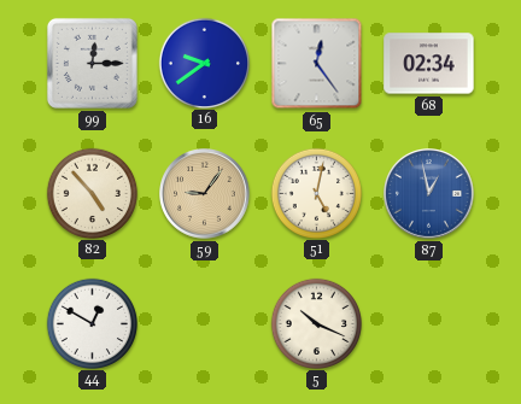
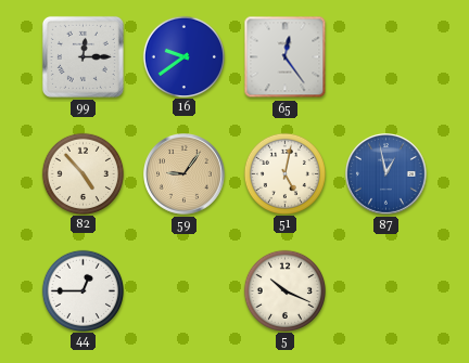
68: 02:34 -> none (429, 64)
44: 12:50 -> 12:45 (83, 290)
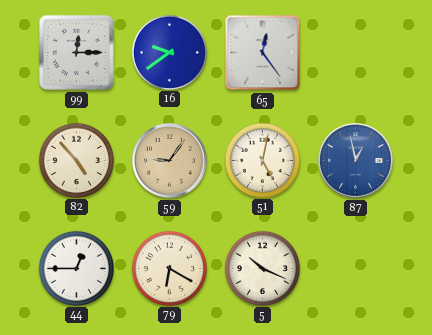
79: none -> 6:20 (169, 268)
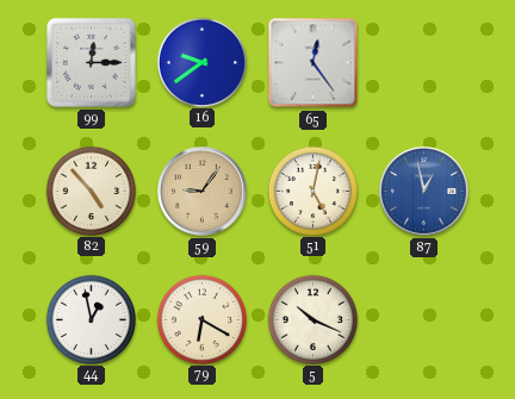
44: 12:45 -> 12:58 (91, 319)
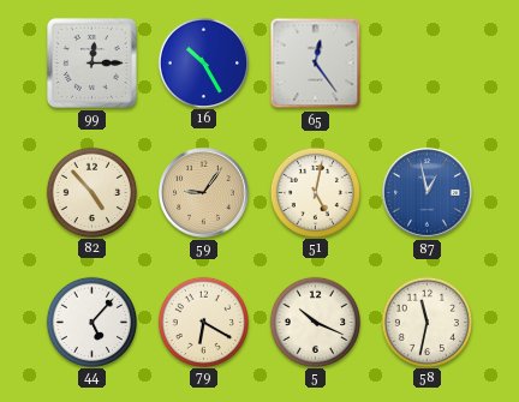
16: 9:39 -> 10:25 (203, 62)
44: 12:58 -> 5:07 (91, 322)
58: none -> 11:32 (426, 322)
